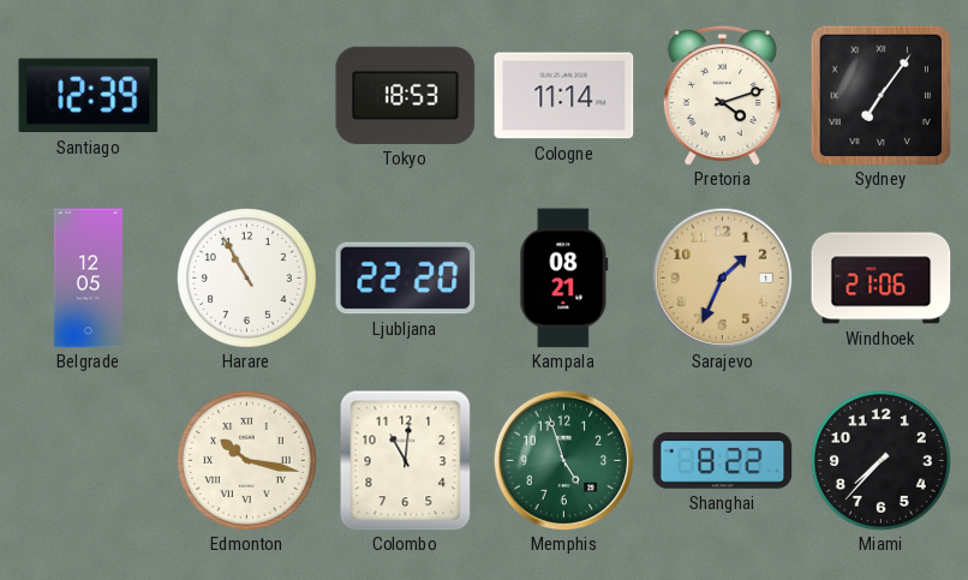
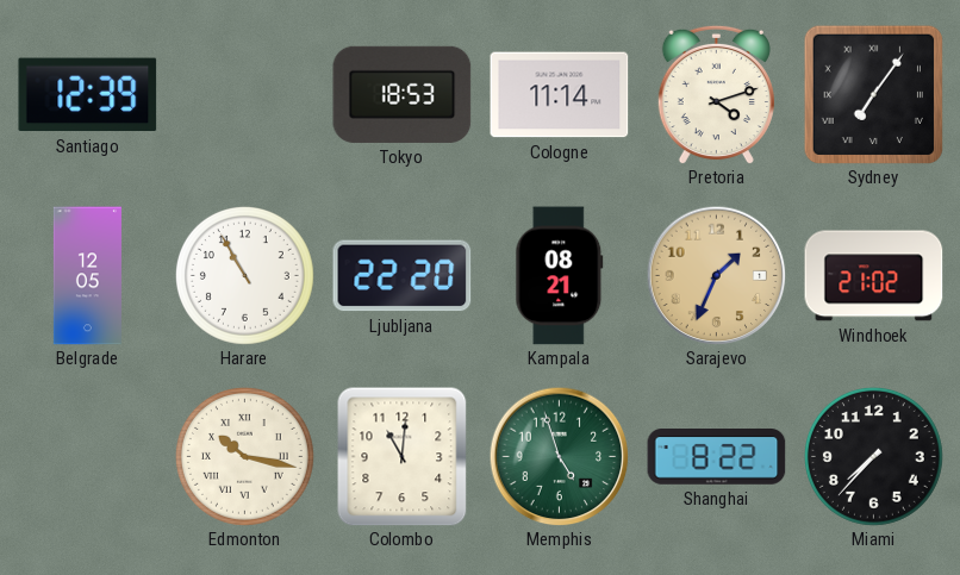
Windhoek: 21:06 -> 21:02 (874, 276)
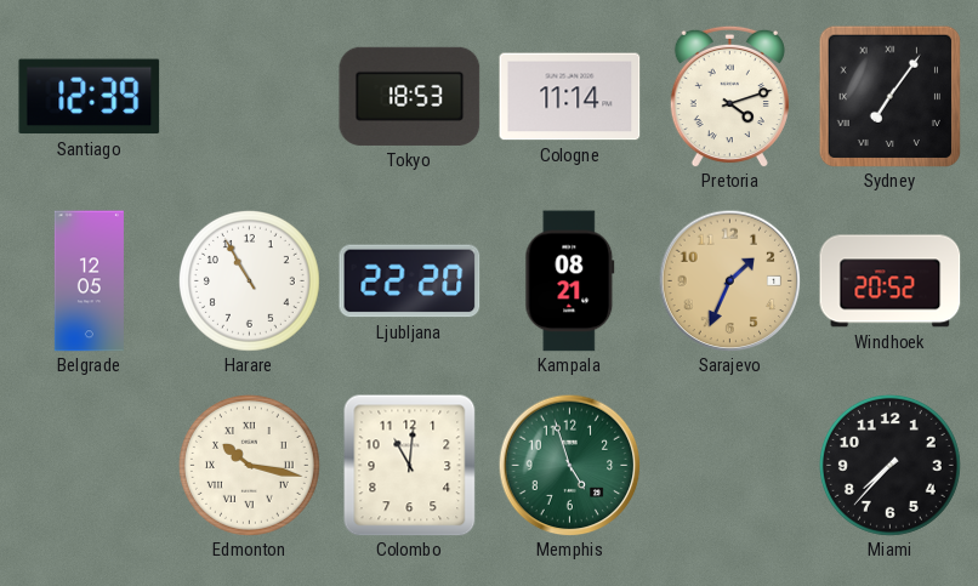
Windhoek: 21:02 -> 20:52 (891, 281)
Shanghai: 8:22 -> none (717, 457)
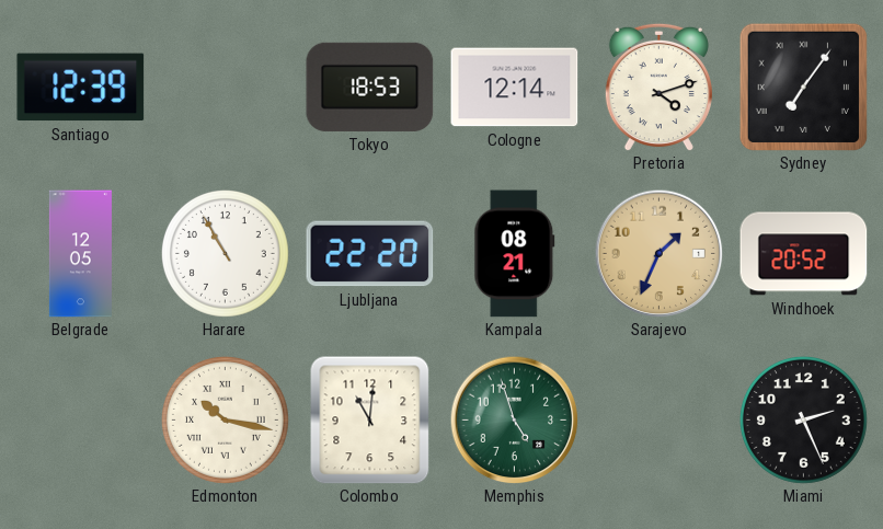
Cologne: 11:14 -> 12:14 (515, 88)
Miami: 7:37 -> 2:26 (803, 419)
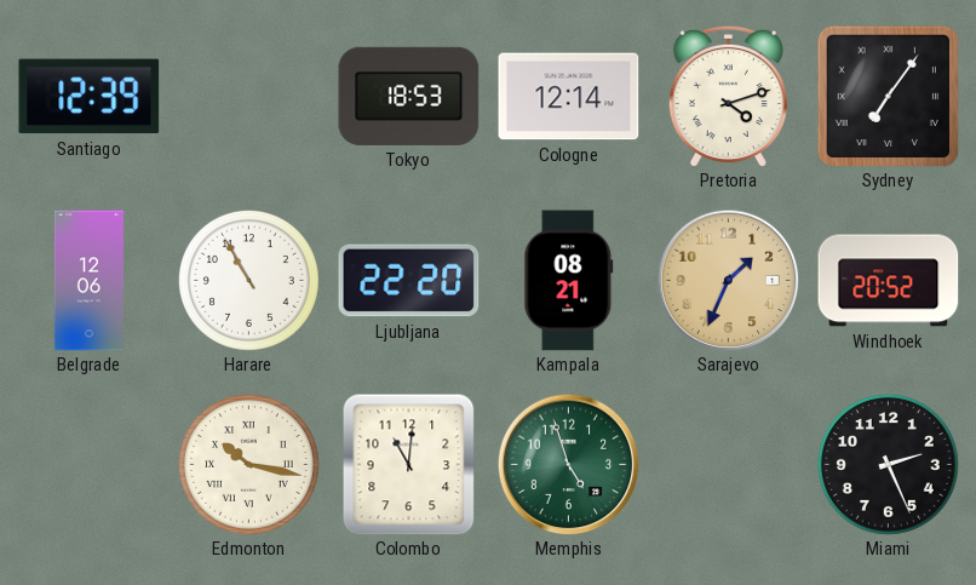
Belgrade: 12:05 -> 12:06 (88, 281)
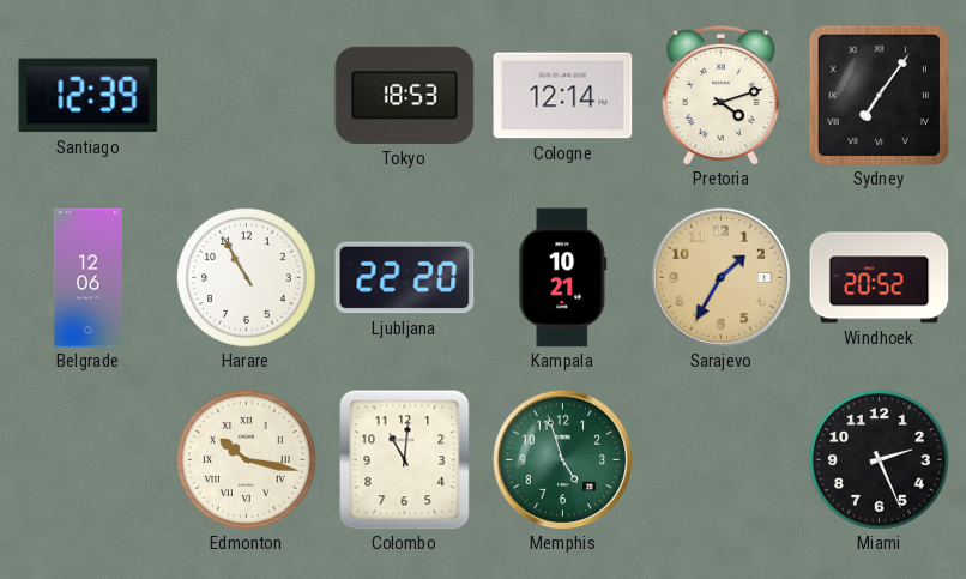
Kampala: 08:21 -> 10:21 (563, 278)
Sarajevo: 1:34 -> 1:35 (720, 277)
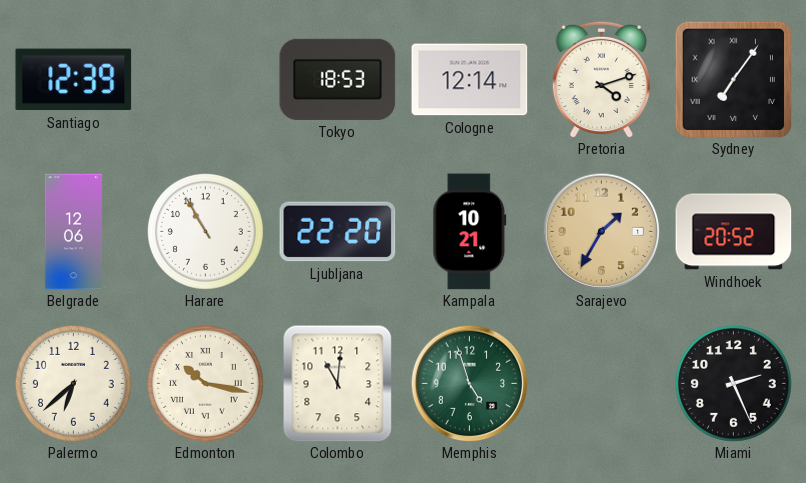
Palermo: none -> 6:38 (73, 383)
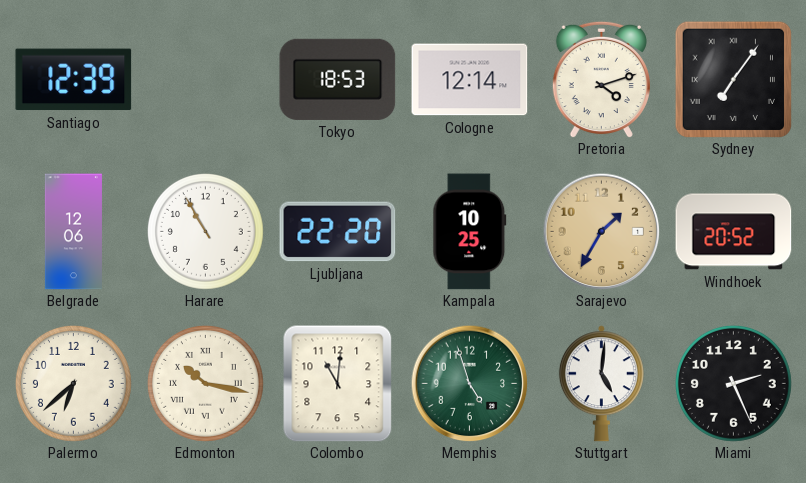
Kampala: 10:21 -> 10:25 (470, 232)
Stuttgart: none -> 5:01 (601, 384)
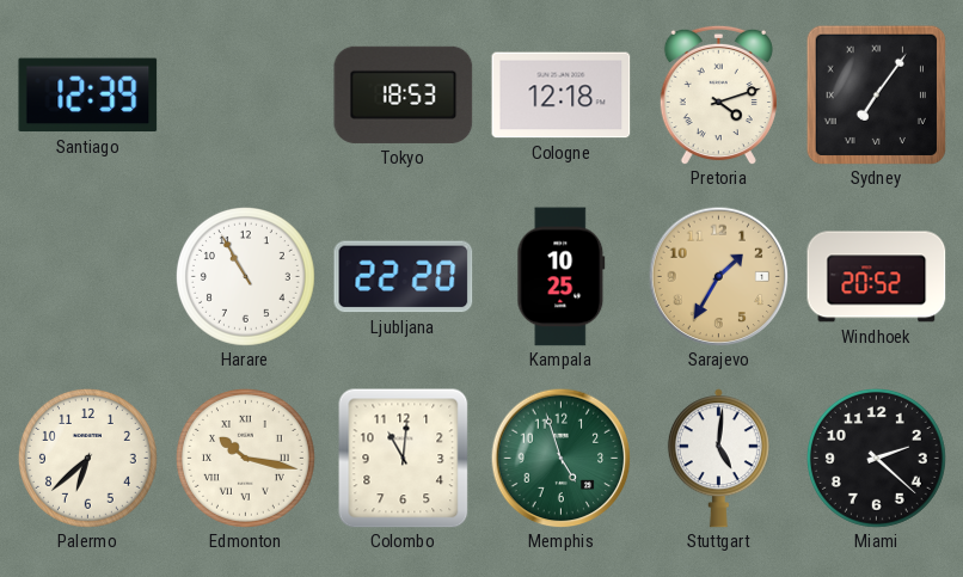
Cologne: 12:14 -> 12:18 (562, 96)
Belgrade: 12:06 -> none (73, 232)
Miami: 2:26 -> 2:22 (876, 458)
